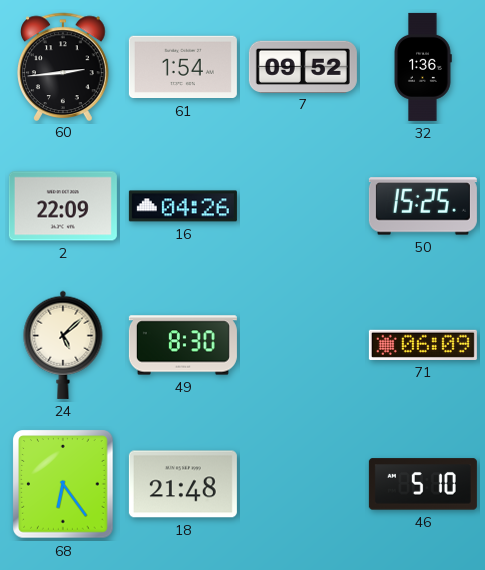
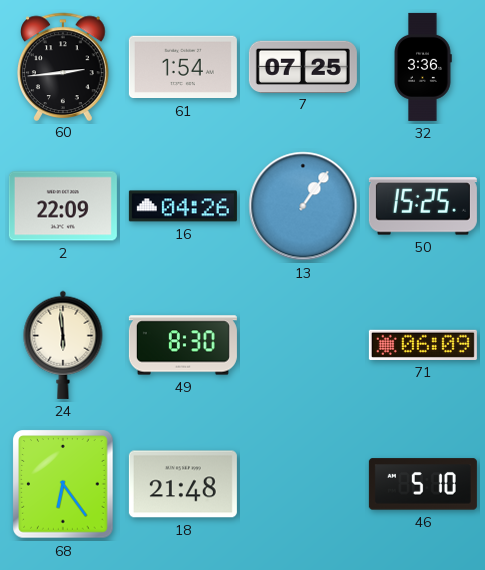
7: 09:52 -> 07:25 (303, 66)
32: 1:36 -> 3:36 (423, 67)
13: none -> 1:06 (303, 206)
24: 5:08 -> 5:59 (63, 345)
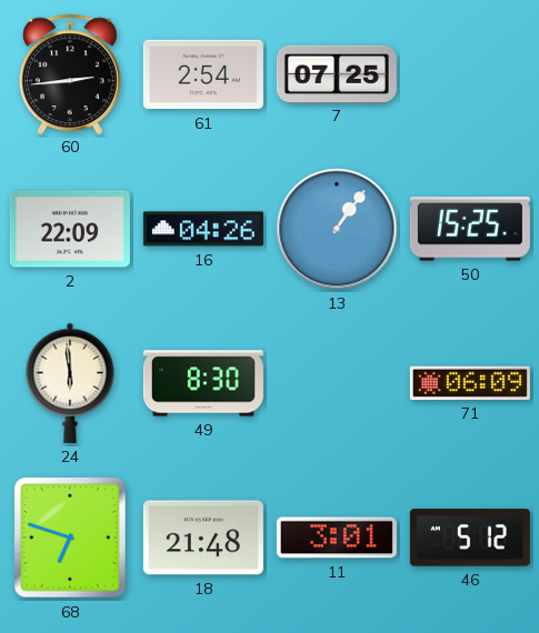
61: 1:54 -> 2:54 (203, 74)
32: 3:36 -> none (423, 67)
68: 6:24 -> 6:48 (70, 537)
11: none -> 3:01 (337, 537)
46: 5:10 -> 5:12 (470, 537)
